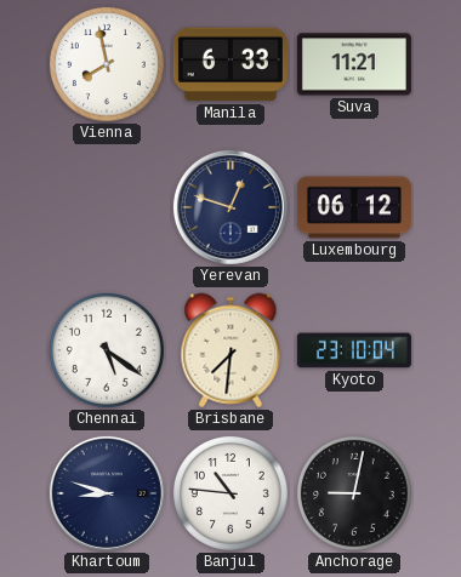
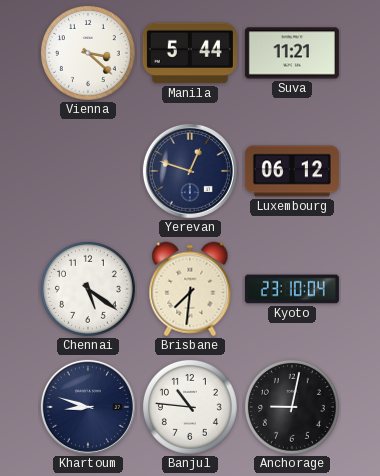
Vienna: 7:58 -> 3:22 (88, 53)
Manila: 6:33 -> 5:44 (190, 53)
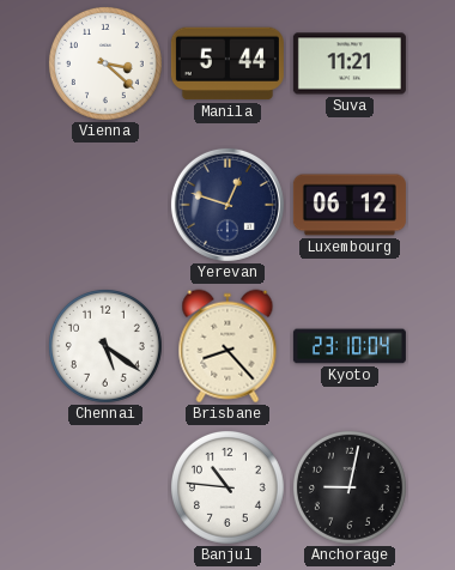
Brisbane: 7:31 -> 8:23 (227, 346)
Khartoum: 8:48 -> none (88, 407)
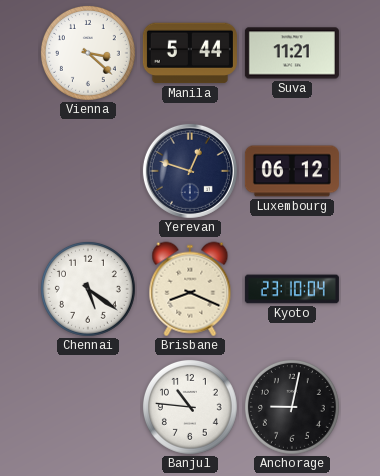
Brisbane: 8:23 -> 8:19 (190, 289)
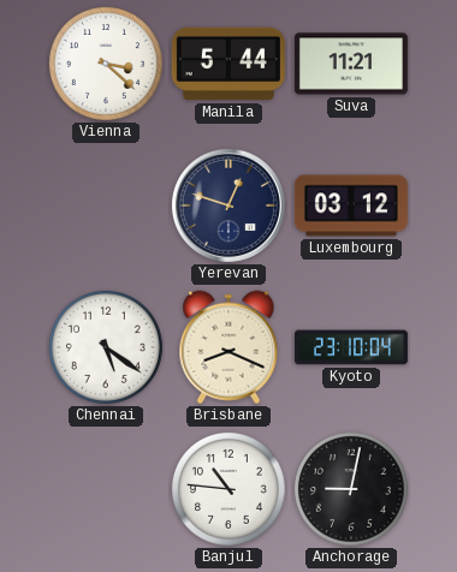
Luxembourg: 06:12 -> 03:12 (351, 205)
